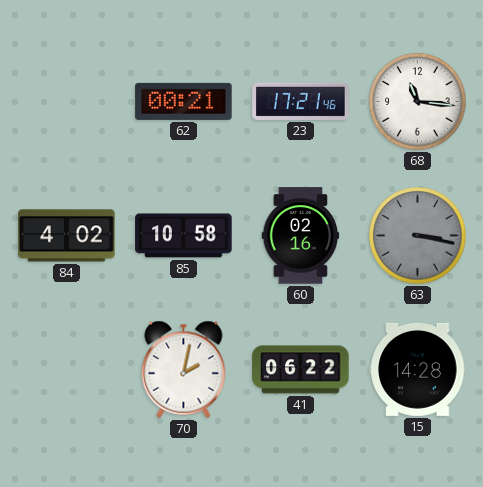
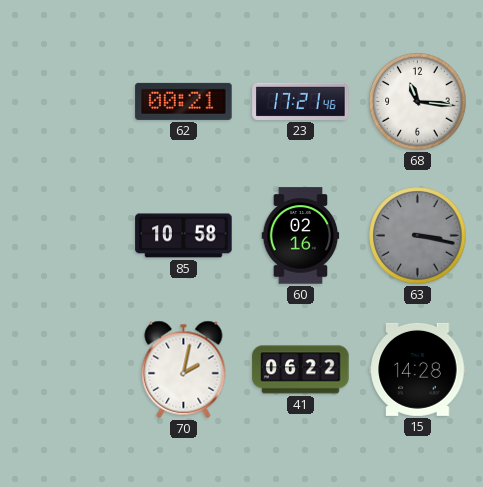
84: 4:02 -> none (67, 236)
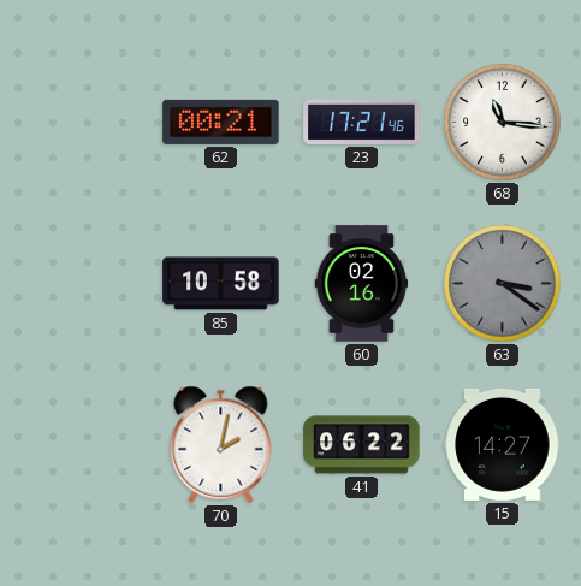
63: 3:17 -> 3:21 (503, 284)
15: 14:28 -> 14:27 (503, 444)
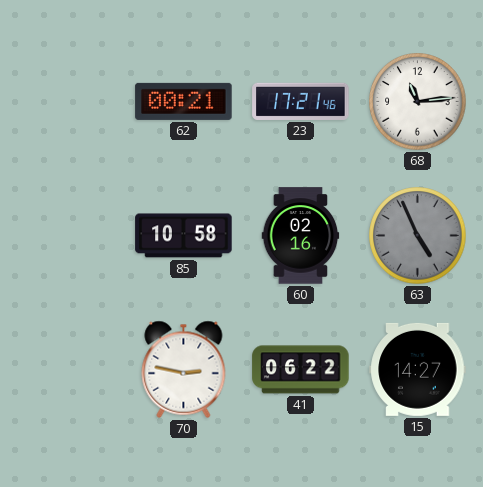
68: 11:16 -> 11:14 (418, 102)
63: 3:21 -> 4:56 (418, 236)
70: 2:02 -> 2:47 (184, 369)
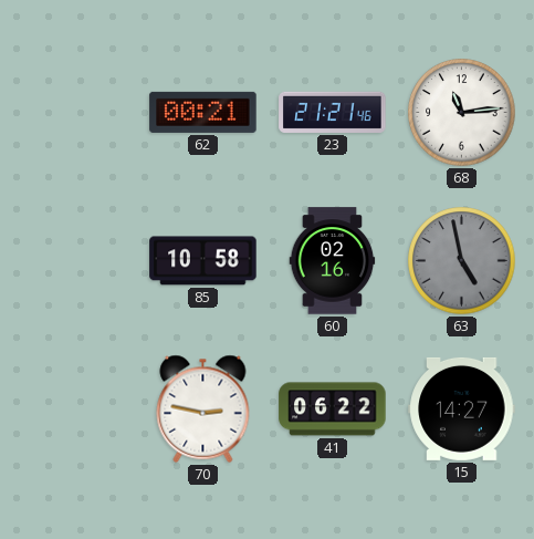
23: 17:21 -> 21:21 (333, 112)
63: 4:56 -> 4:58 (462, 261)
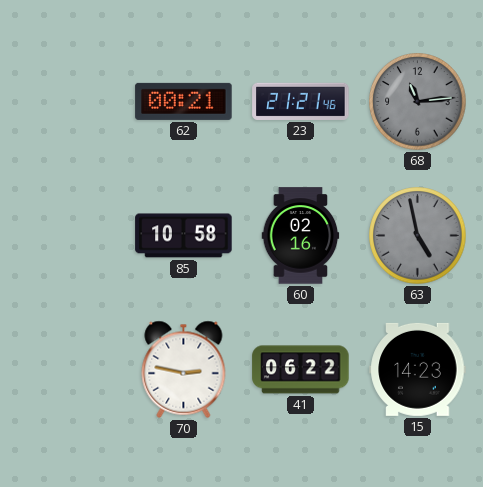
68 dial: white -> grey (418, 102)
15: 14:27 -> 14:23 (418, 369)
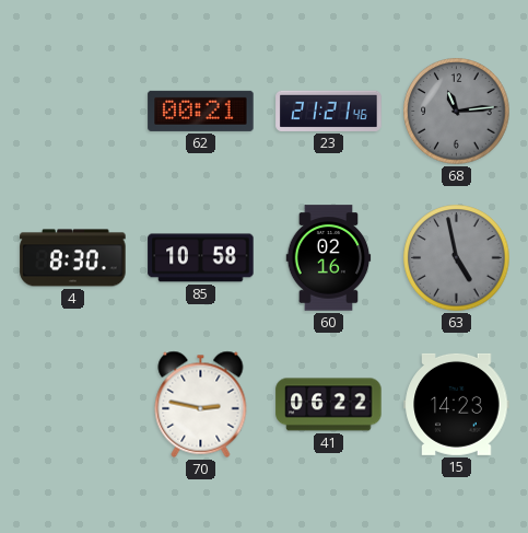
4: none -> 8:30 (73, 258)
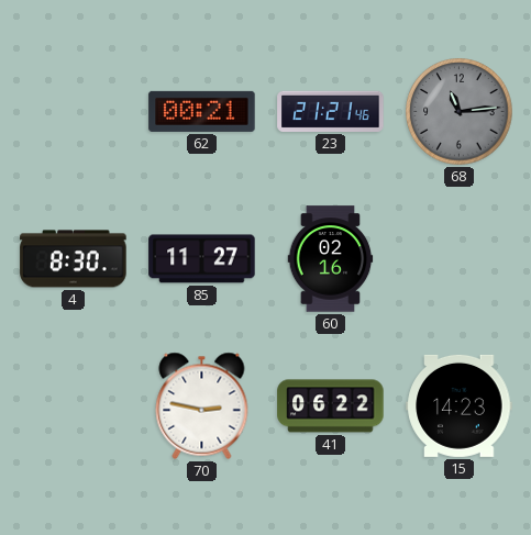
85: 10:58 -> 11:27 (202, 259)
63: 4:58 -> none (457, 258)
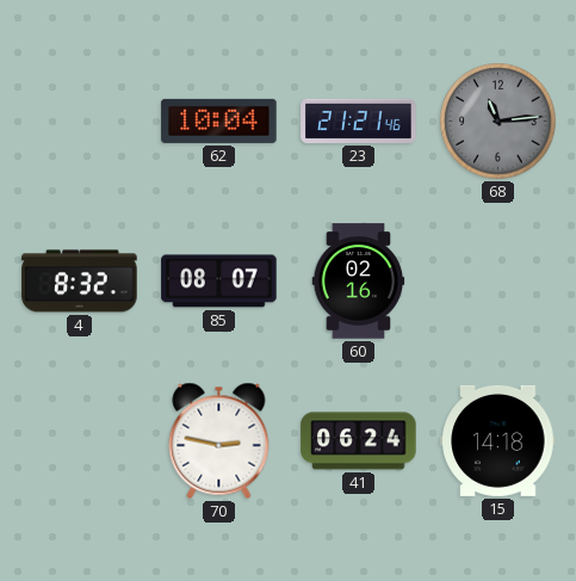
62: 00:21 -> 10:04 (219, 120)
4: 8:30 -> 8:32 (80, 282)
85: 11:27 -> 08:07 (219, 282)
41: 06:22 -> 06:24 (359, 441)
15: 14:23 -> 14:18 (498, 440)
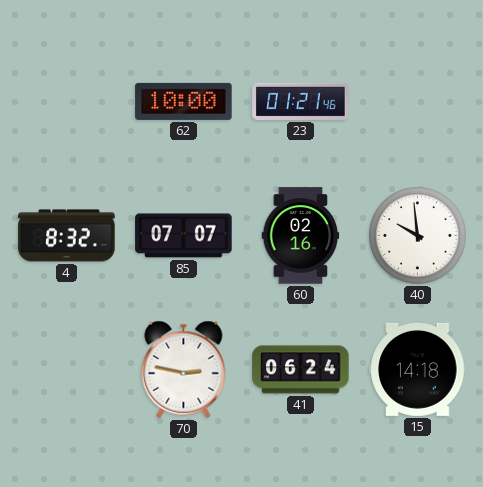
62: 10:04 -> 10:00 (184, 101)
23: 21:21 -> 01:21 (301, 101)
68: 11:14 -> none (498, 122)
85: 08:07 -> 07:07 (184, 236)
40: none -> 9:59 (418, 236)
